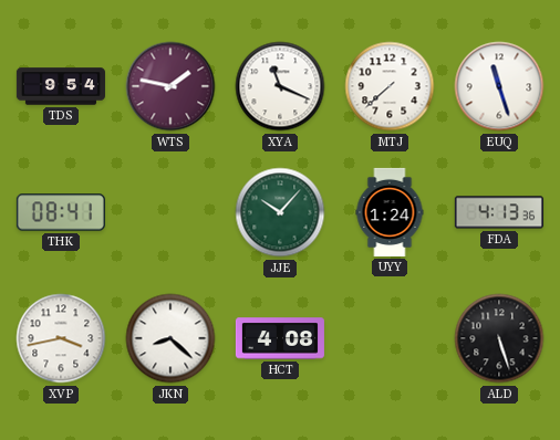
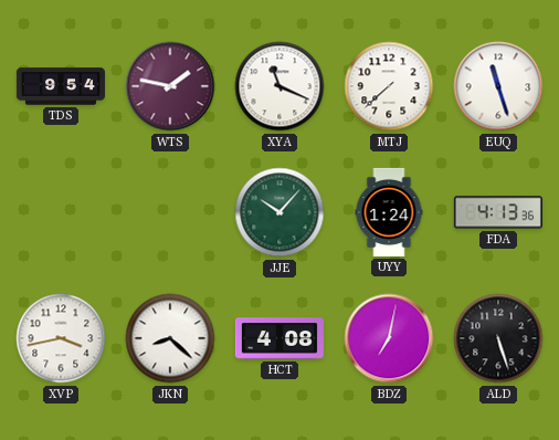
THK: 08:41 -> none (61, 212)
BDZ: none -> 7:02 (389, 338)
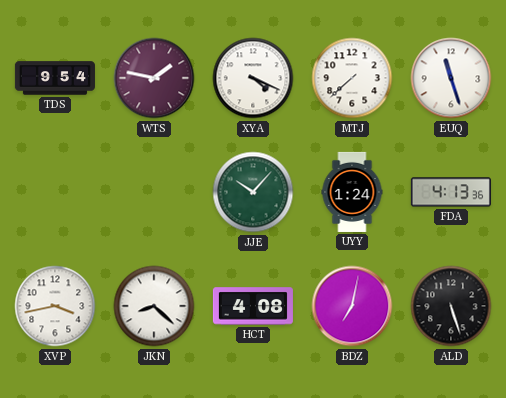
XYA: 11:19 -> 4:19 (253, 78)
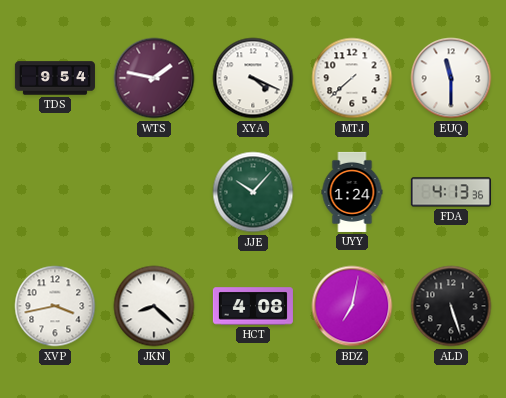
EUQ: 11:27 -> 11:30 (451, 78)
